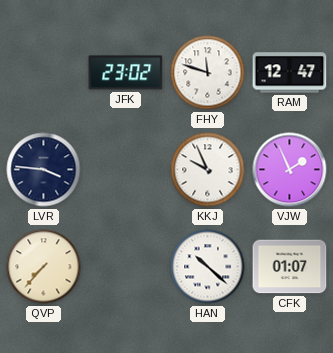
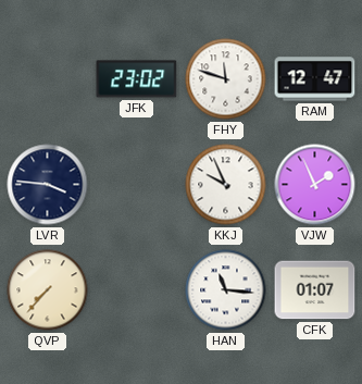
HAN: 10:22 -> 11:16 (226, 290)
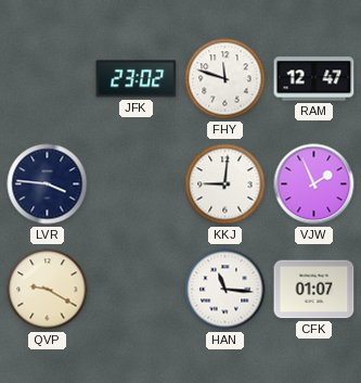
KKJ: 9:56 -> 9:01 (225, 184)
QVP: 7:37 -> 9:20 (48, 290)
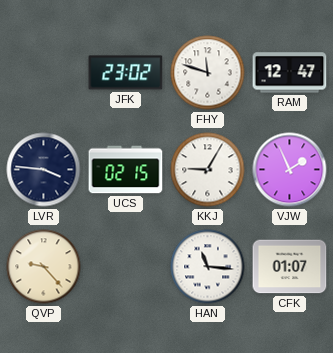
UCS: none -> 02:15 (126, 170)
KKJ: 9:01 -> 9:05 (208, 170)
QVP: 9:20 -> 9:23 (44, 267)
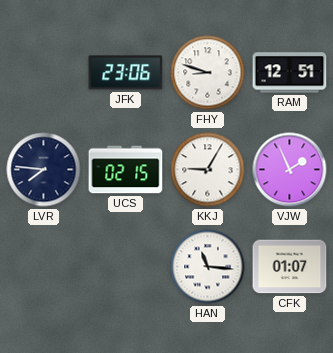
JFK: 23:02 -> 23:06 (126, 73)
FHY: 11:48 -> 8:48 (208, 73)
RAM: 12:47 -> 12:51 (290, 73)
LVR: 3:46 -> 7:46 (44, 170)
QVP: 9:23 -> none (44, 267)
